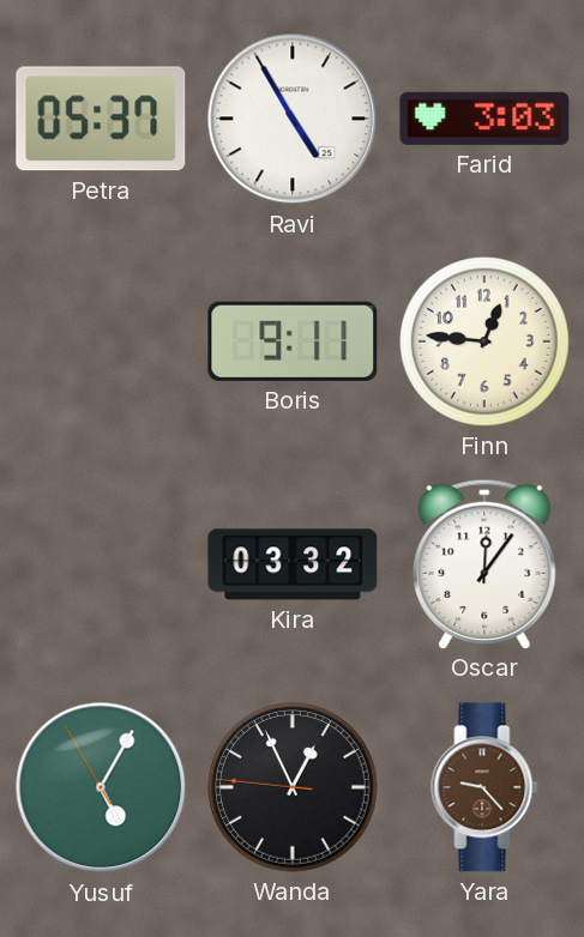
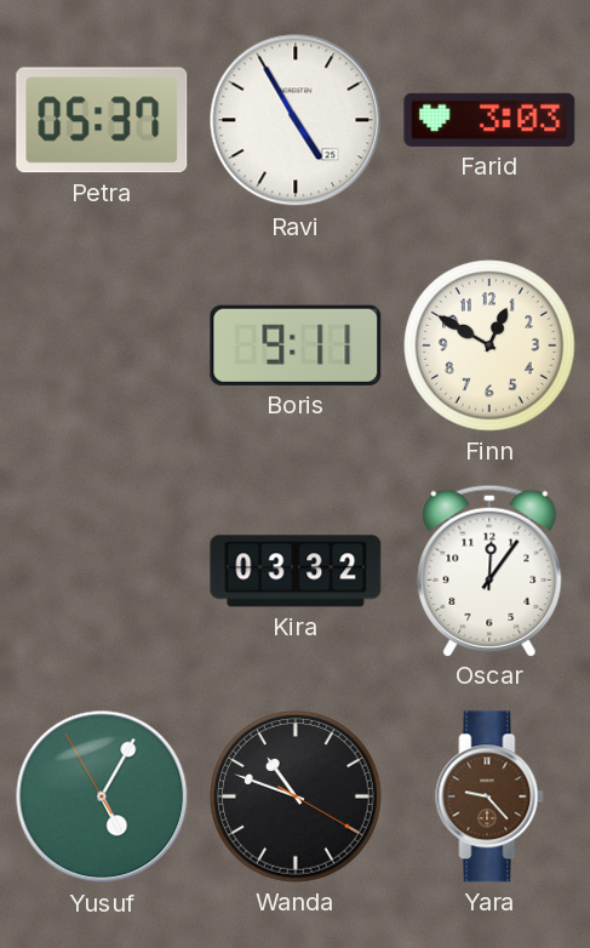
Finn: 12:46 -> 12:50 (491, 347)
Wanda: 12:55 -> 10:48 (297, 798)
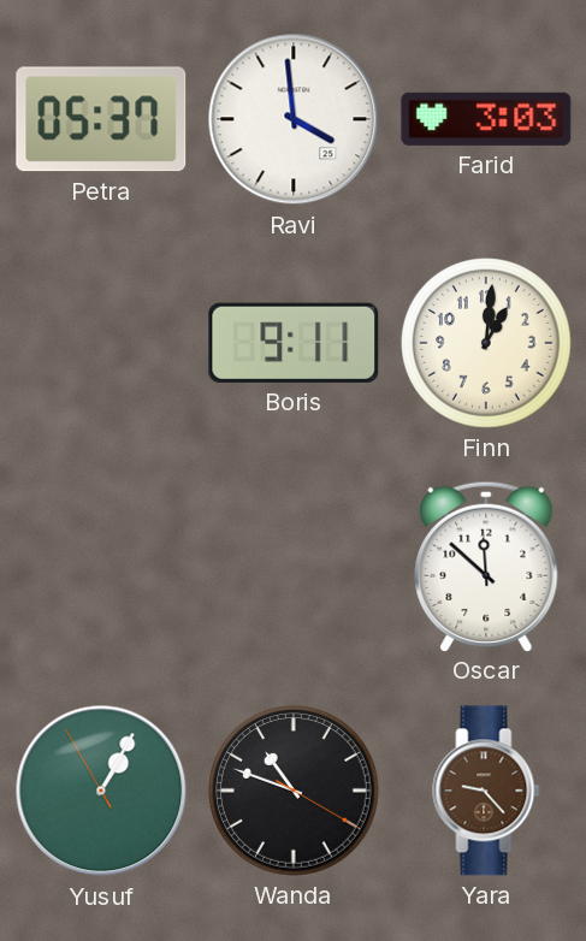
Ravi: 4:55 -> 3:59 (294, 119)
Finn: 12:50 -> 1:01 (487, 344)
Kira: 03:32 -> none (296, 571)
Oscar: 12:06 -> 11:52 (486, 566)
Yusuf: 5:04 -> 1:04 (101, 791)
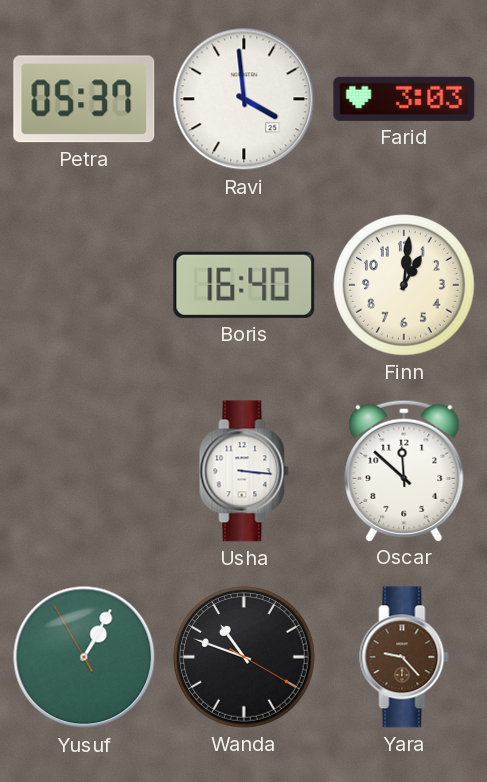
Boris: 9:11 -> 16:40 (244, 285)
Usha: none -> 3:16 (244, 471)
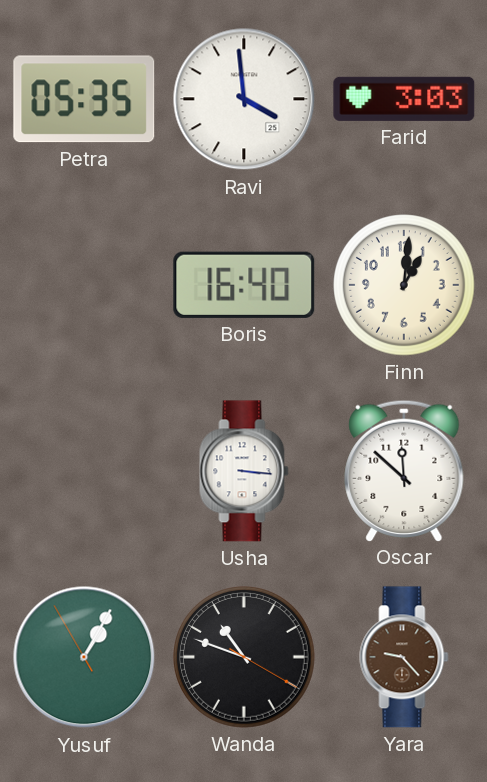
Petra: 05:37 -> 05:35 (84, 99)
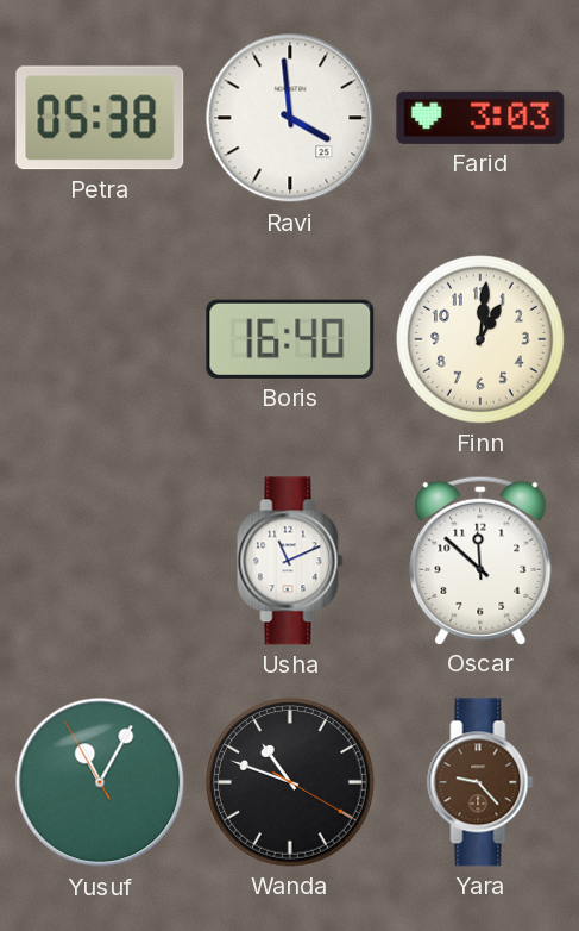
Petra: 05:35 -> 05:38 (100, 118)
Usha: 3:16 -> 11:11 (290, 561)
Yusuf: 1:04 -> 11:04 (100, 782)
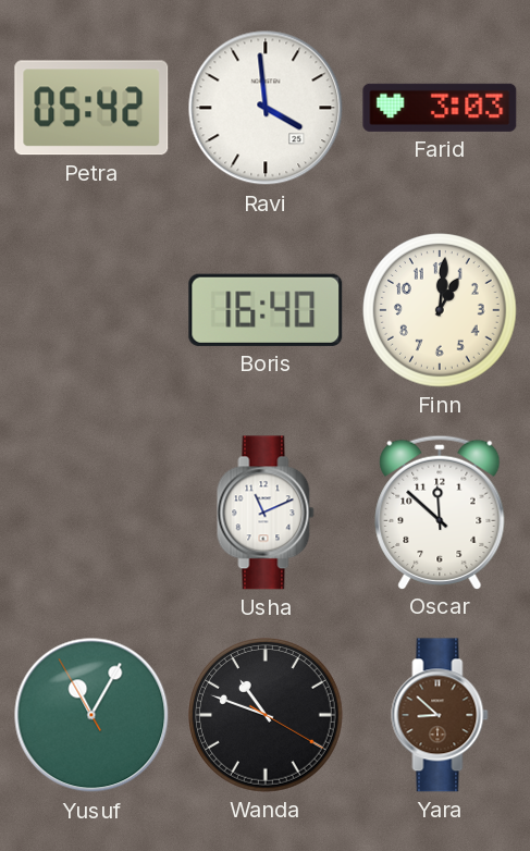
Petra: 05:38 -> 05:42 (91, 108)
Yara: 9:23 -> 8:52 (440, 715)
